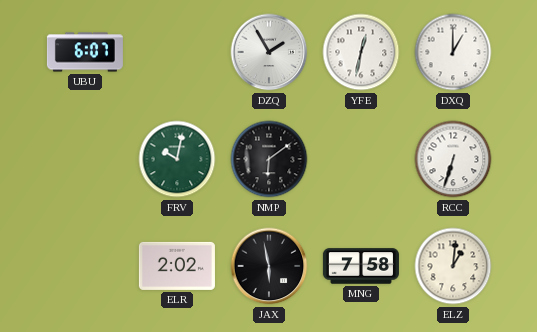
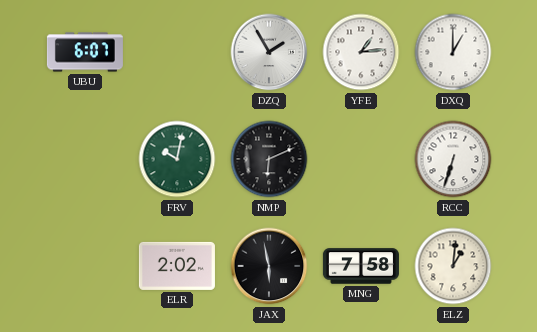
YFE: 12:32 -> 1:14 (361, 52)
NMP: 6:09 -> 6:11 (269, 159)
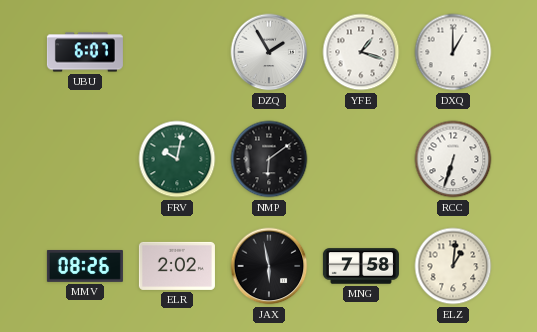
YFE: 1:14 -> 1:18 (361, 52)
NMP: 6:11 -> 6:09 (269, 159)
MMV: none -> 08:26 (85, 266)
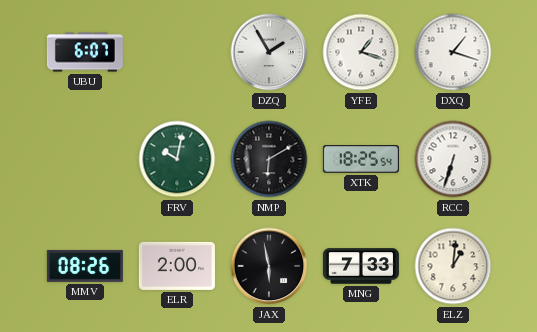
DXQ: 1:00 -> 1:18 (453, 52)
NMP: 6:09 -> 6:10 (269, 159)
XTK: none -> 18:25 (361, 159)
ELR: 2:02 -> 2:00 (177, 266)
MNG: 7:58 -> 7:33 (361, 266)
